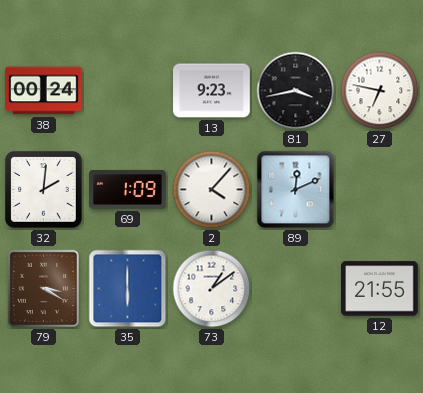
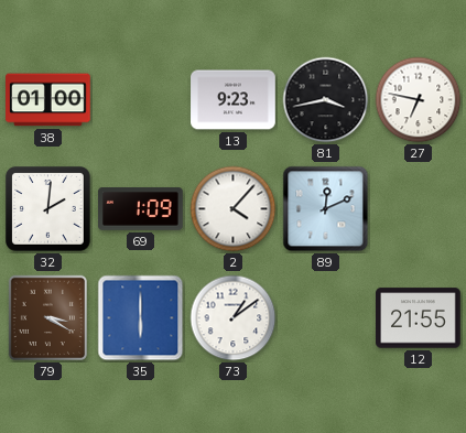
38: 00:24 -> 01:00 (48, 100)
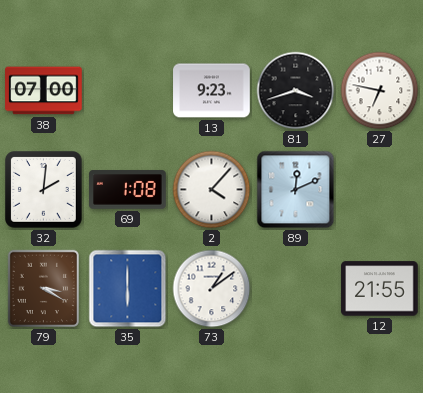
38: 01:00 -> 07:00 (44, 91)
81: 3:43 -> 3:42 (296, 91)
69: 1:09 -> 1:08 (128, 190)
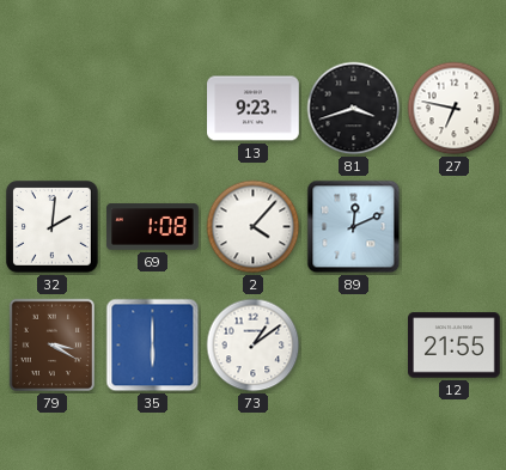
38: 07:00 -> none (44, 91)
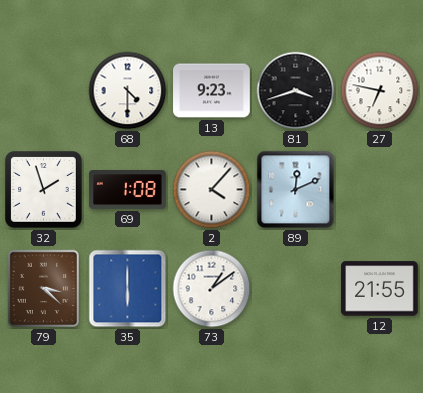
68: none -> 4:30 (128, 91)
32: 2:01 -> 1:57 (44, 190)
79: 3:20 -> 3:22 (43, 289)
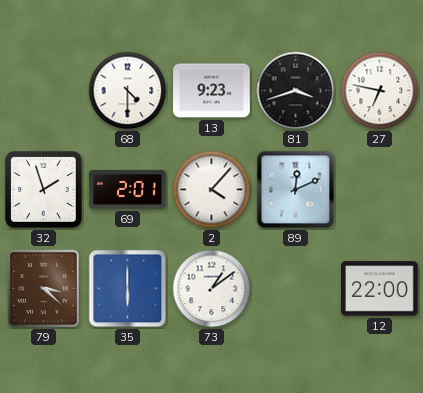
69: 1:08 -> 2:01 (128, 190)
12: 21:55 -> 22:00 (380, 289)
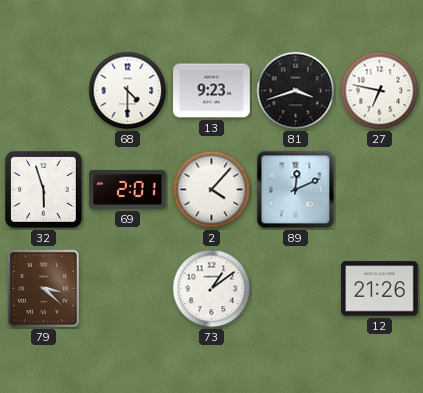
32: 1:57 -> 5:57 (44, 190)
35: 6:00 -> none (128, 289)
12: 22:00 -> 21:26 (380, 289)
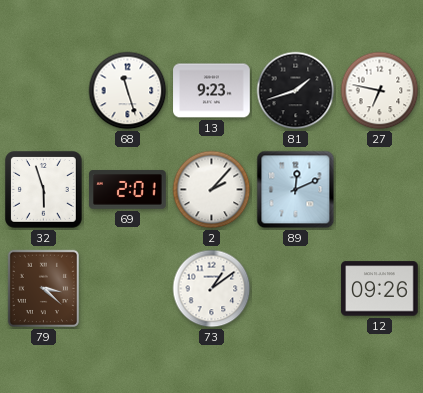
68: 4:30 -> 11:27 (128, 91)
81: 3:42 -> 1:42 (296, 91)
2: 4:07 -> 2:07 (212, 190)
12: 21:26 -> 09:26 (380, 289)
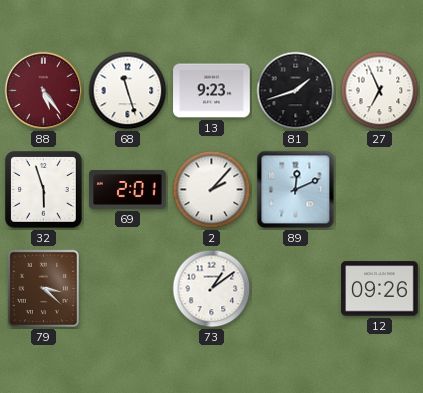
88: none -> 5:24 (44, 91)
27: 6:47 -> 6:56 (380, 91)
